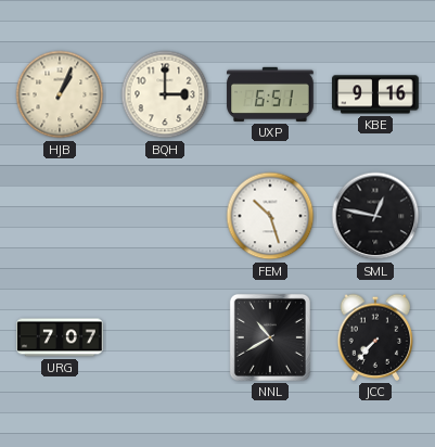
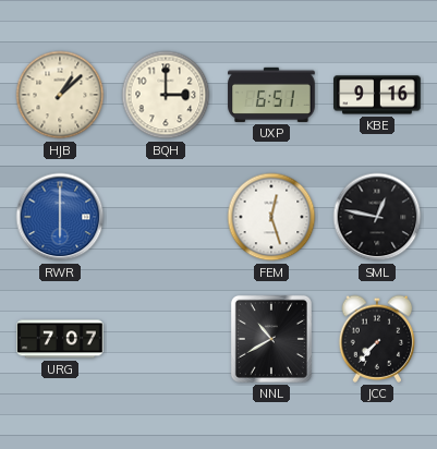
HJB: 1:04 -> 1:08 (60, 95)
RWR: none -> 6:00 (60, 217)
FEM: 10:27 -> 12:27 (271, 217)
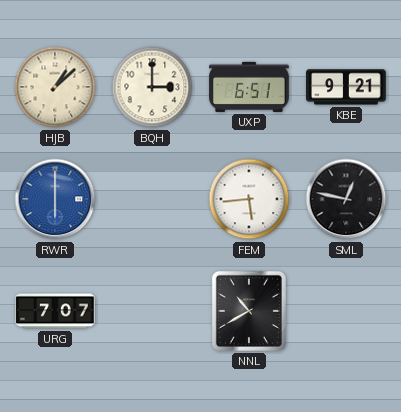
KBE: 9:16 -> 9:21 (346, 87)
FEM: 12:27 -> 5:44 (249, 199)
JCC: 7:37 -> none (377, 339)
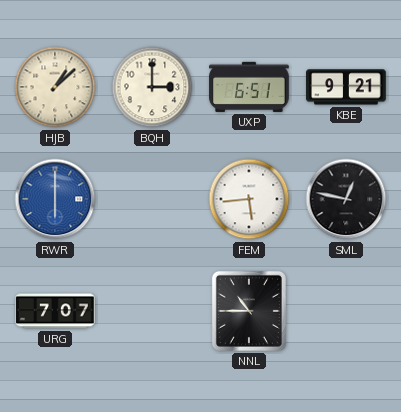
NNL: 10:40 -> 10:45 (249, 311)
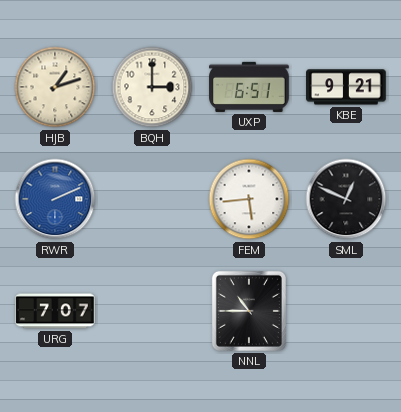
HJB: 1:08 -> 1:12 (55, 87)
RWR: 6:00 -> 2:11 (55, 199)
SML: 12:47 -> 12:49 (346, 199)
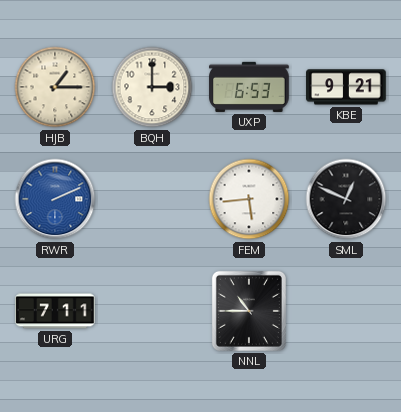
HJB: 1:12 -> 1:15 (55, 87)
UXP: 6:51 -> 6:53 (249, 87)
URG: 7:07 -> 7:11 (55, 311)
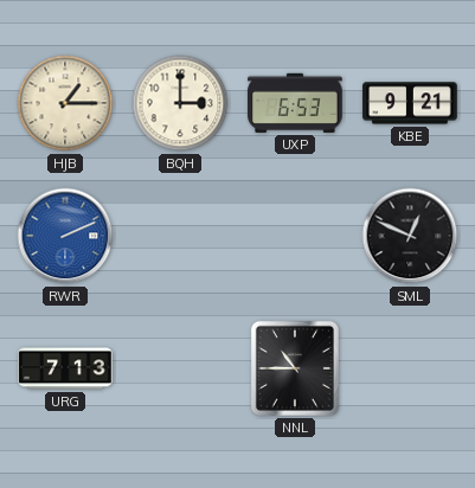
FEM: 5:44 -> none (249, 199)
URG: 7:11 -> 7:13 (65, 368)
